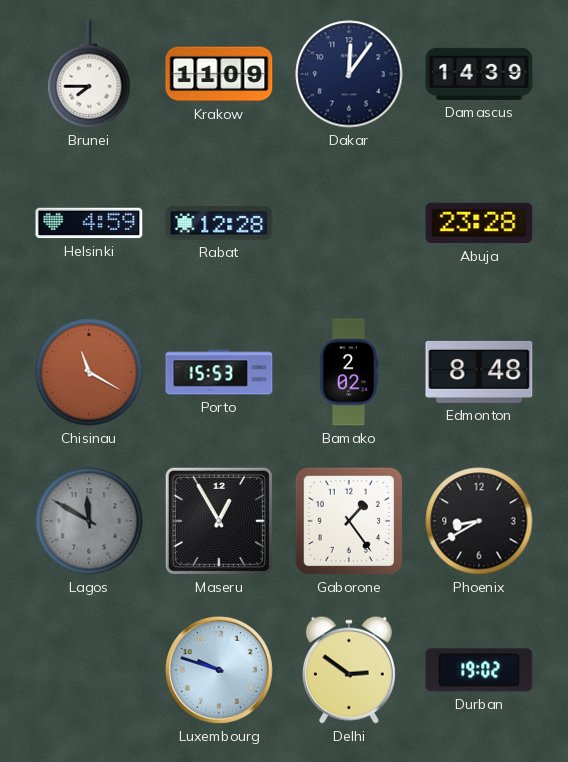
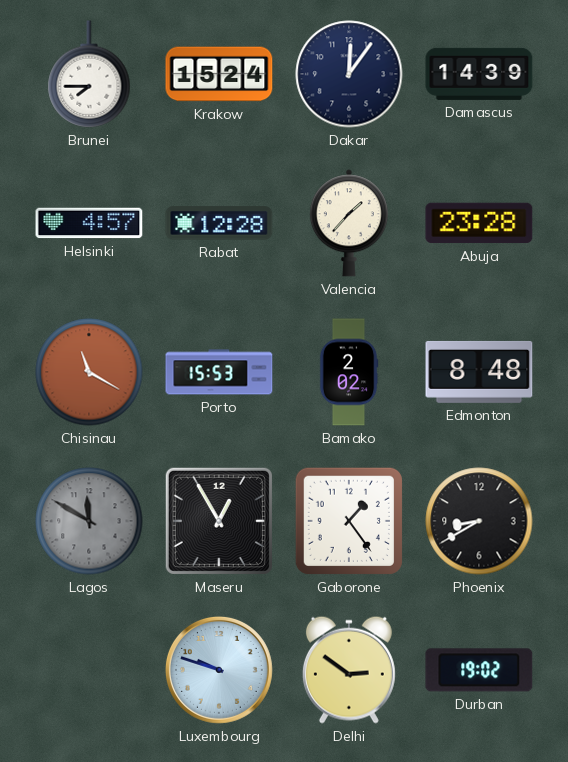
Krakow: 11:09 -> 15:24 (219, 74)
Helsinki: 4:59 -> 4:57 (89, 223)
Valencia: none -> 1:37 (349, 223)
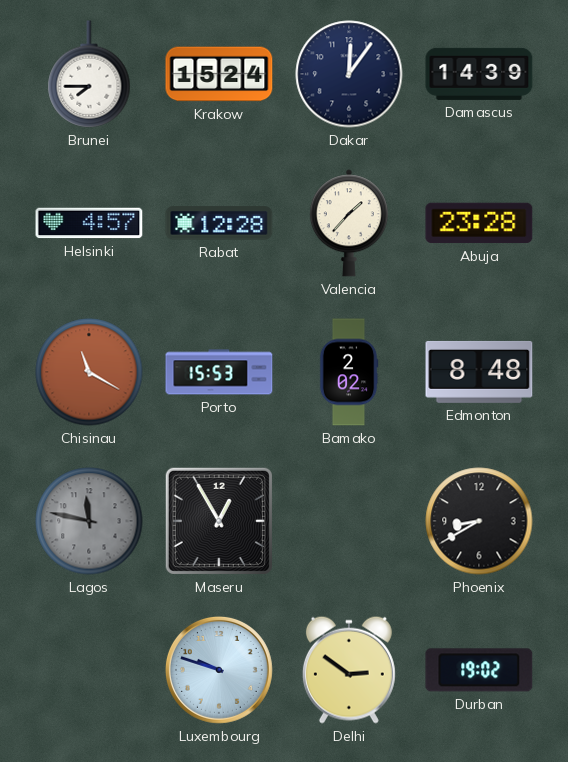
Lagos: 11:50 -> 11:47 (89, 521)
Gaborone: 1:24 -> none (349, 521)
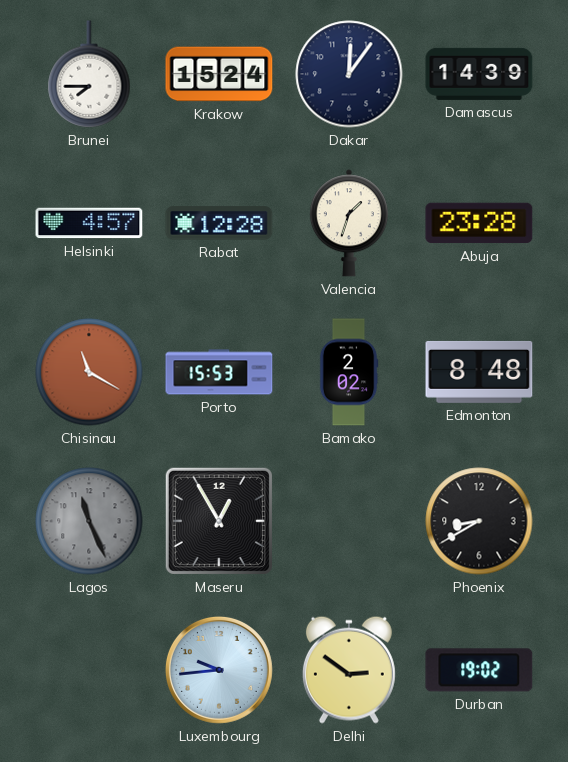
Valencia: 1:37 -> 1:33 (349, 223)
Lagos: 11:47 -> 11:26 (89, 521)
Luxembourg: 9:48 -> 9:44 (219, 670)
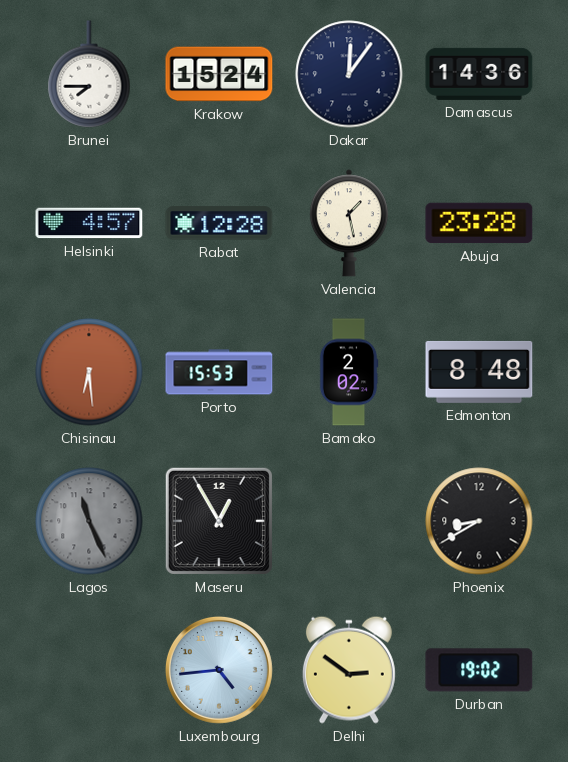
Damascus: 14:39 -> 14:36 (479, 74)
Valencia: 1:33 -> 1:28 (349, 223)
Chisinau: 11:20 -> 6:29 (89, 372)
Luxembourg: 9:44 -> 4:44 (219, 670)
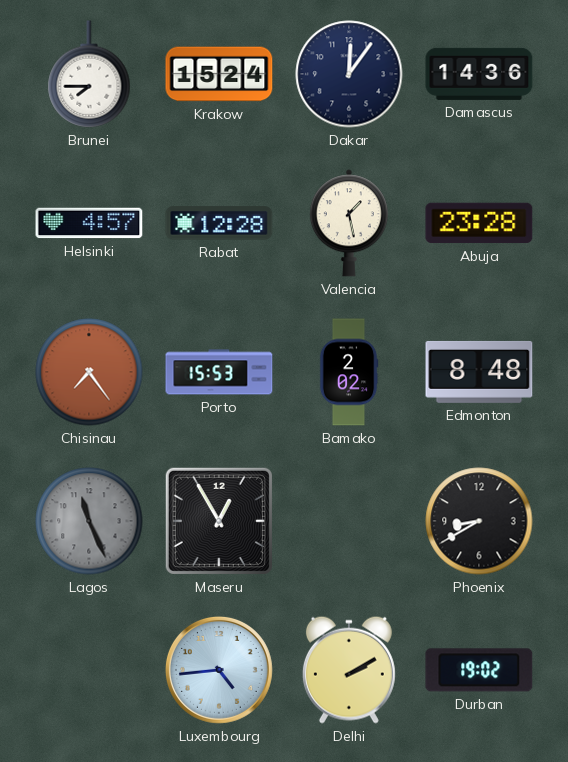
Chisinau: 6:29 -> 7:24 (89, 372)
Delhi: 2:51 -> 2:10 (349, 670)
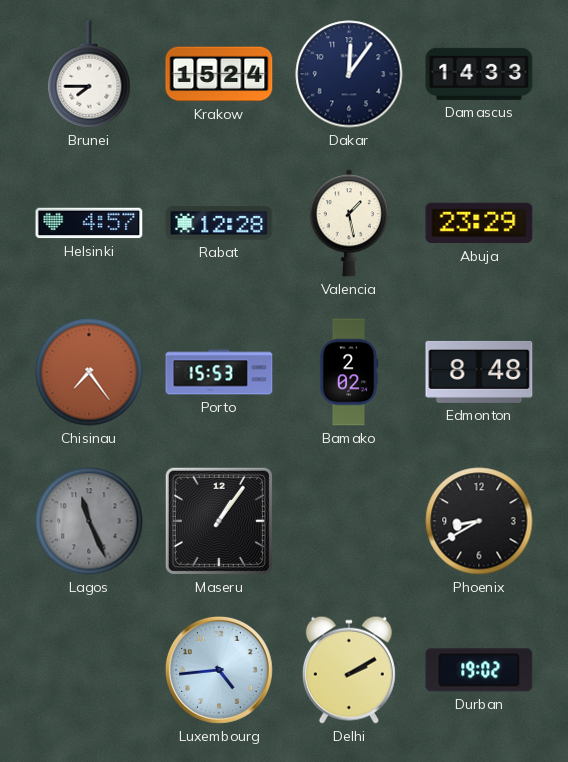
Damascus: 14:36 -> 14:33 (479, 74)
Abuja: 23:28 -> 23:29 (479, 223)
Maseru: 12:55 -> 1:06 (219, 521)
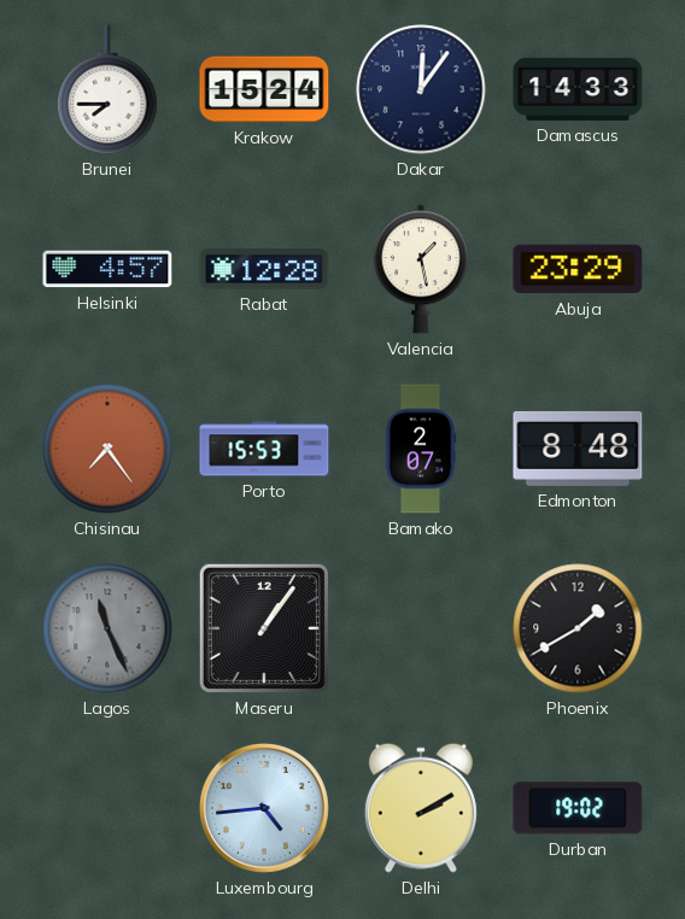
Bamako: 2:02 -> 2:07 (421, 449)
Phoenix: 8:40 -> 1:40 (578, 628)
